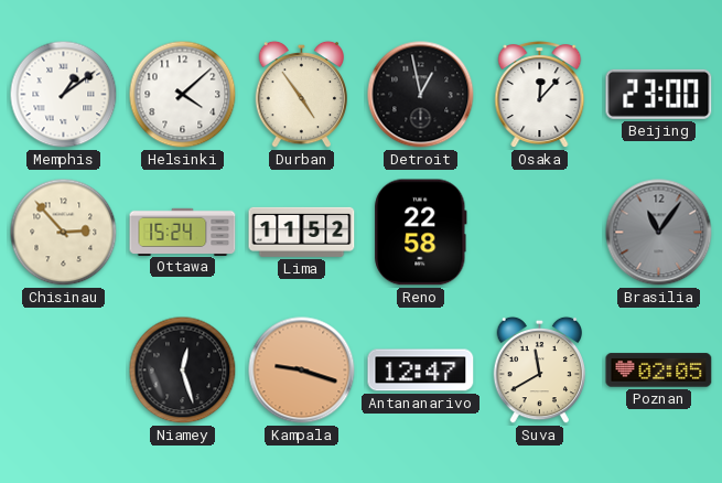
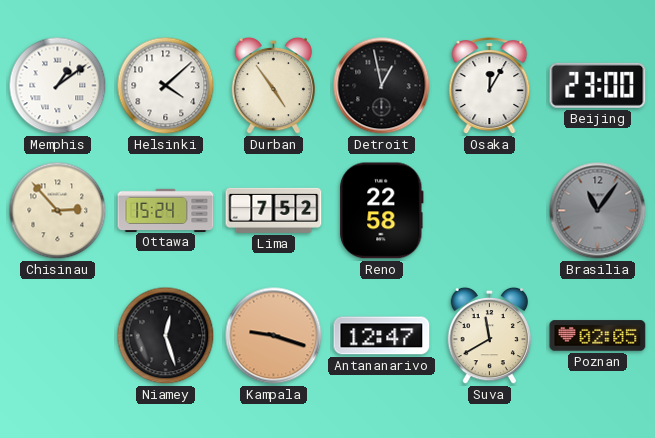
Osaka: 12:07 -> 12:05 (490, 86)
Lima: 11:52 -> 7:52 (274, 210)
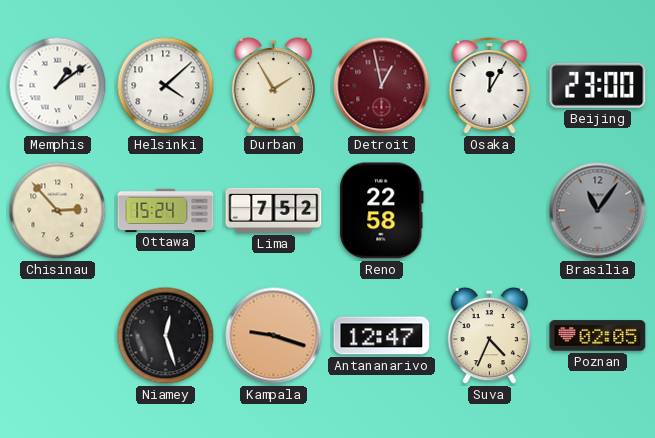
Durban: 4:54 -> 1:55 (273, 86)
Detroit dial: black -> burgundy (382, 86)
Suva: 11:40 -> 4:34 (489, 336)
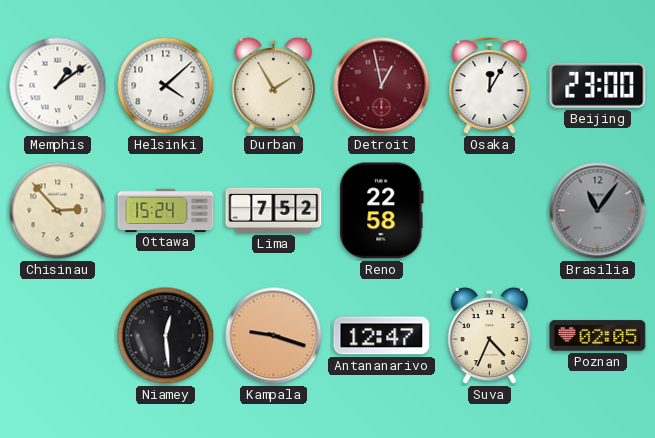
Niamey: 12:27 -> 12:29 (166, 336)
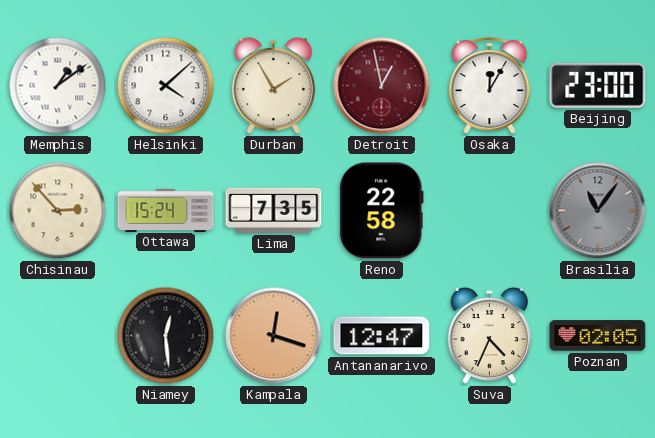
Lima: 7:52 -> 7:35 (274, 210)
Kampala: 9:18 -> 12:18 (274, 336)
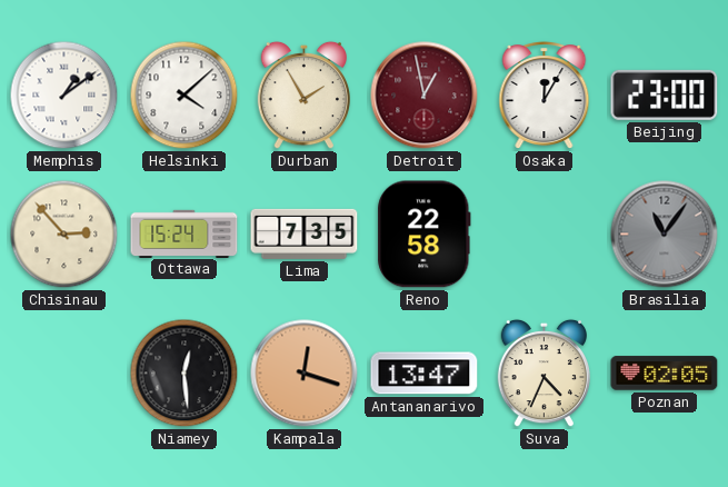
Antananarivo: 12:47 -> 13:47 (425, 374)
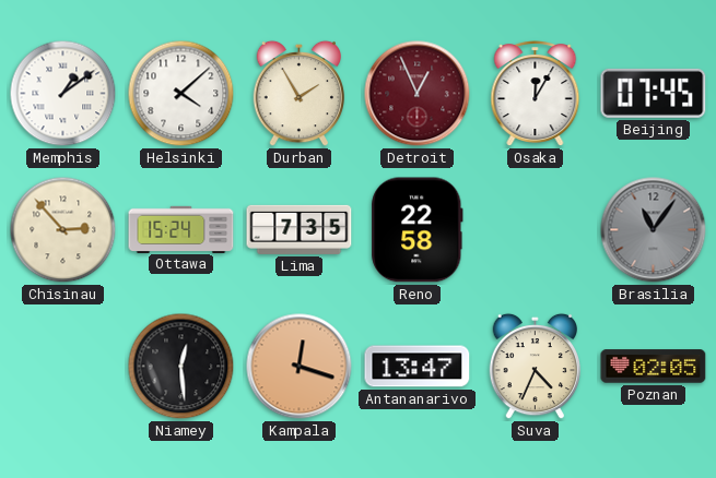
Detroit: 12:58 -> 12:56 (418, 94)
Beijing: 23:00 -> 07:45 (654, 93)
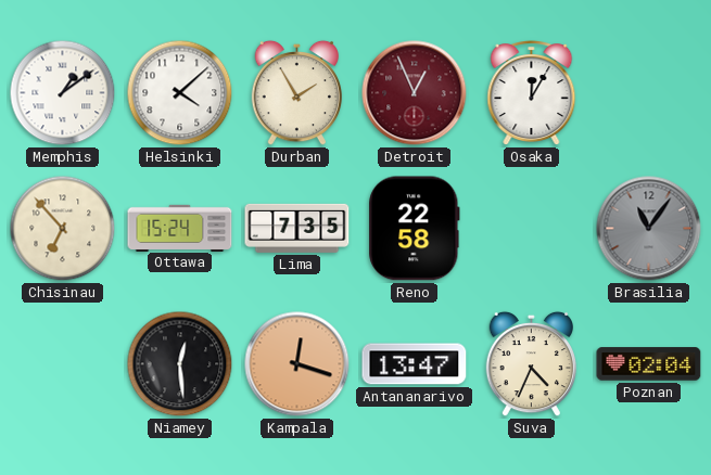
Beijing: 07:45 -> none (654, 93)
Chisinau: 2:53 -> 6:53 (63, 229)
Poznan: 02:05 -> 02:04 (649, 364)
